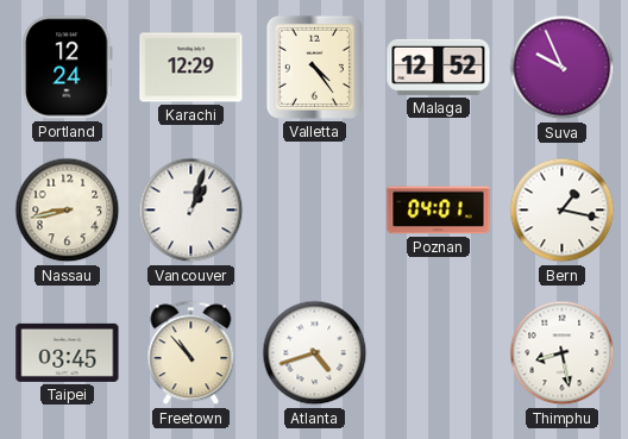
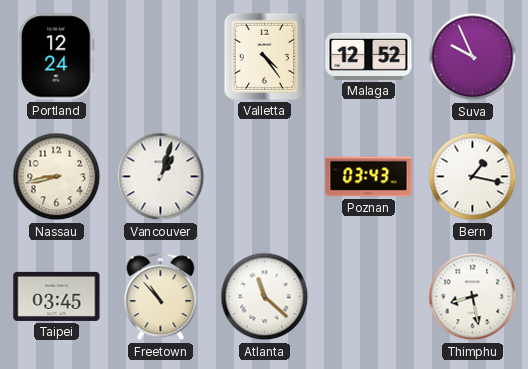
Karachi: 12:29 -> none (191, 68)
Poznan: 04:01 -> 03:43 (369, 177)
Atlanta: 4:42 -> 11:22 (265, 297)
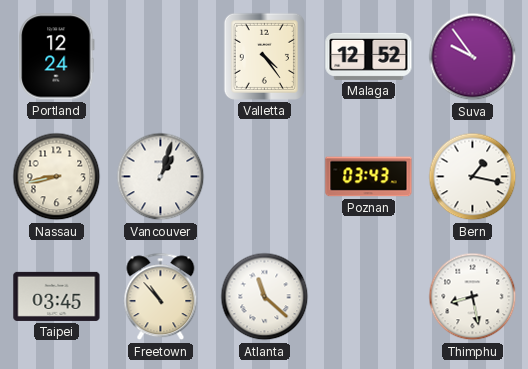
Suva: 9:56 -> 9:54 (473, 57)
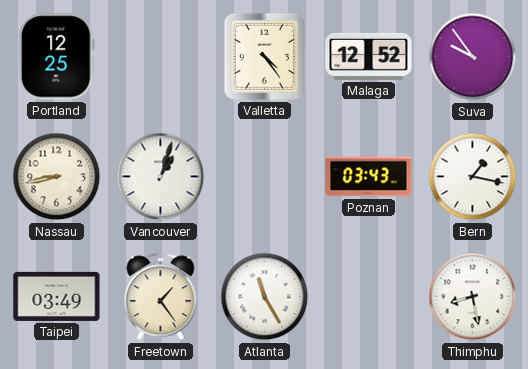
Portland: 12:24 -> 12:25 (57, 57)
Taipei: 03:45 -> 03:49 (57, 296)
Freetown: 10:53 -> 1:24 (161, 297)
Atlanta: 11:22 -> 11:25 (265, 297)
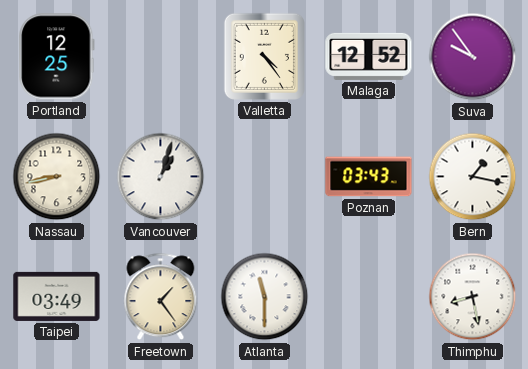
Atlanta: 11:25 -> 11:30 (265, 297)
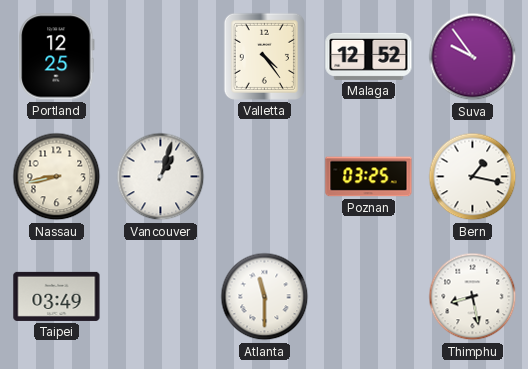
Poznan: 03:43 -> 03:25 (369, 177)
Freetown: 1:24 -> none (161, 297)
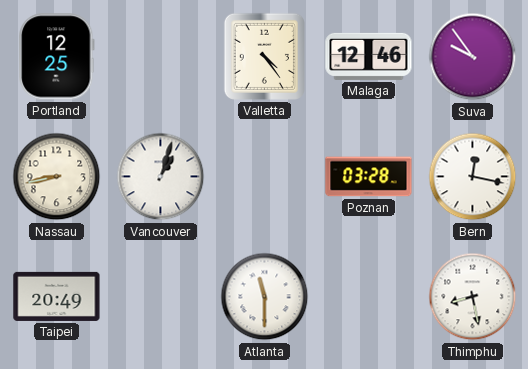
Malaga: 12:52 -> 12:46 (369, 56)
Poznan: 03:25 -> 03:28 (369, 177)
Bern: 1:17 -> 12:17 (473, 177)
Taipei: 03:49 -> 20:49 (57, 296)
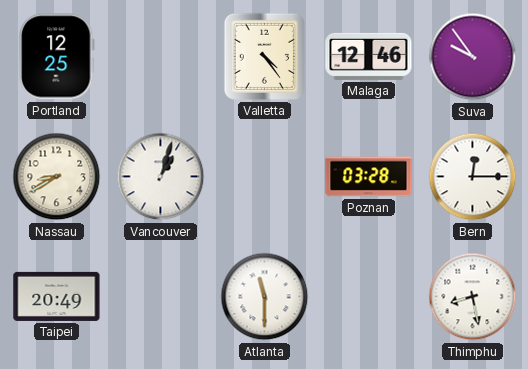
Nassau: 8:43 -> 8:40 (57, 177)
Bern: 12:17 -> 12:15 (473, 177)
